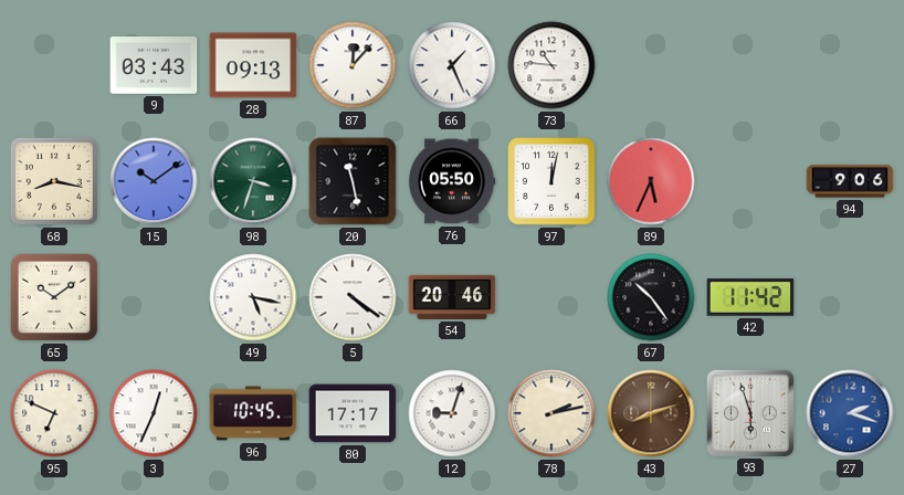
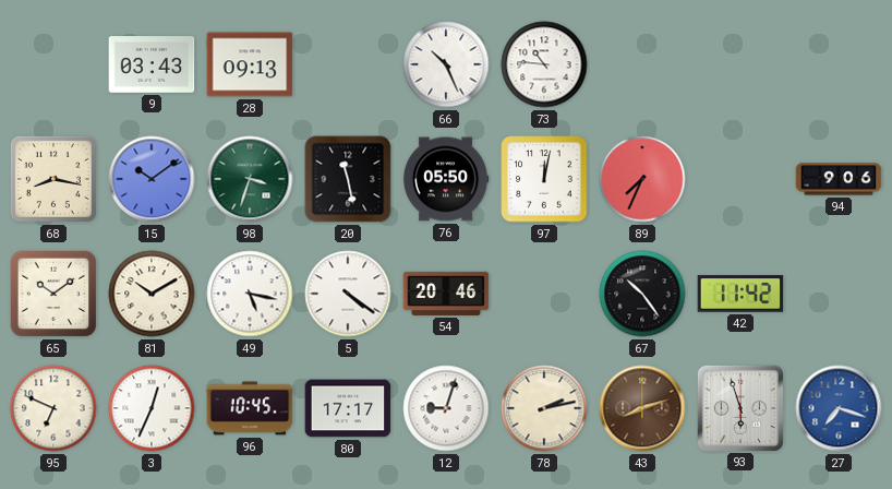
87: 12:07 -> none (353, 65)
66: 1:26 -> 10:26 (446, 64)
89: 5:34 -> 7:34 (642, 179)
81: none -> 10:10 (152, 294)
27: 2:18 -> 7:18 (839, 408)
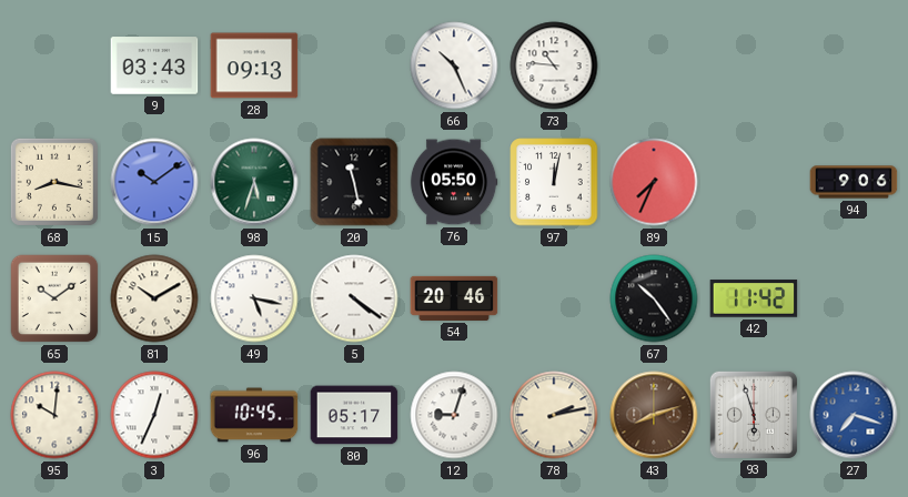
98: 3:33 -> 5:33 (254, 182)
95: 6:49 -> 10:01 (54, 415)
80: 17:17 -> 05:17 (354, 415)
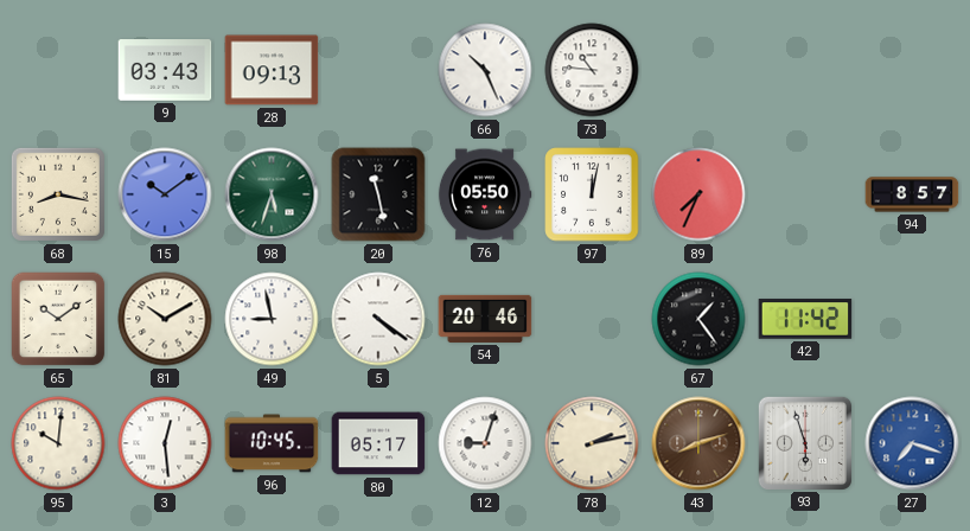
94: 9:06 -> 8:57 (912, 194)
49: 5:17 -> 8:58 (272, 319)
67: 10:24 -> 1:24 (698, 319)
3: 12:34 -> 12:29 (165, 443)
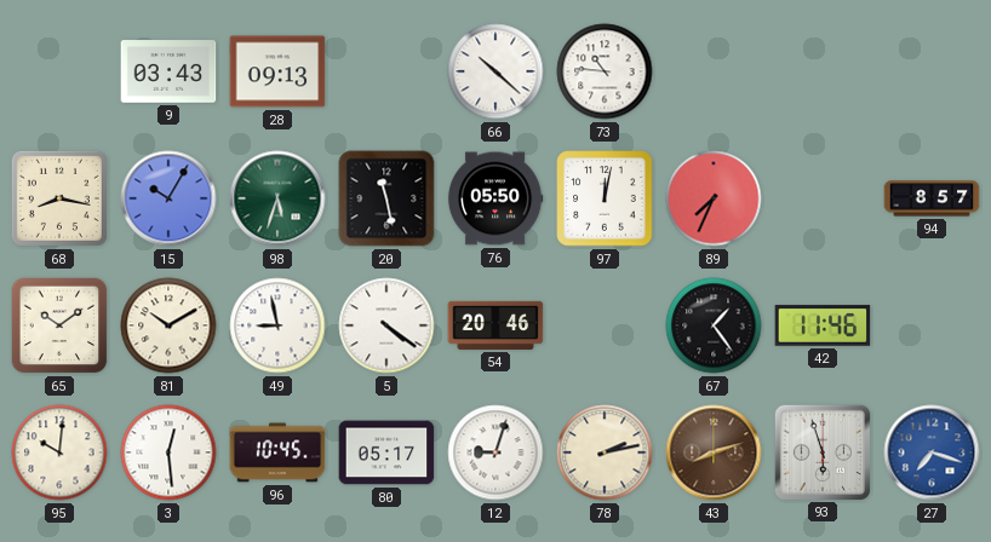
66: 10:26 -> 10:22 (495, 71)
15: 10:09 -> 10:05 (168, 198)
42: 11:42 -> 11:46 (823, 325)
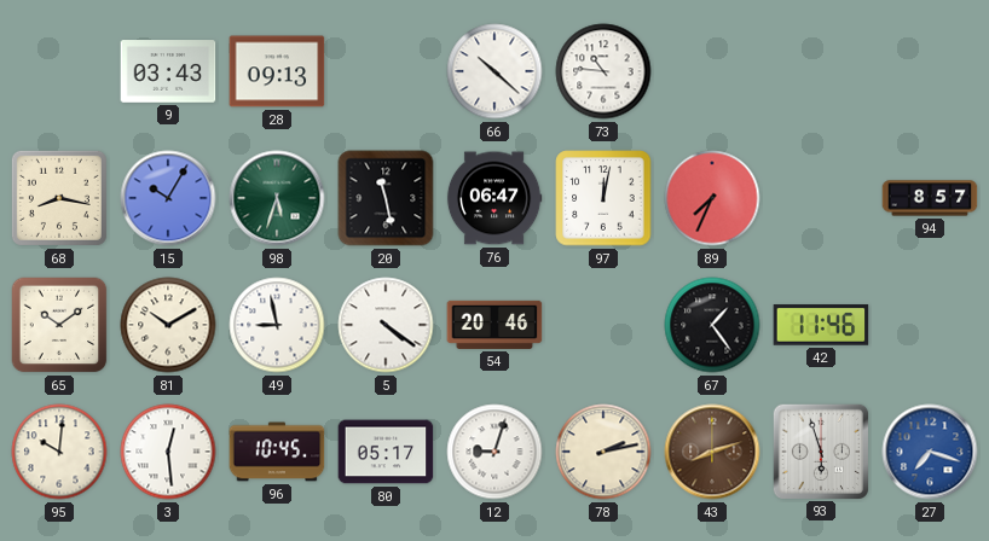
76: 05:50 -> 06:47 (494, 198)
